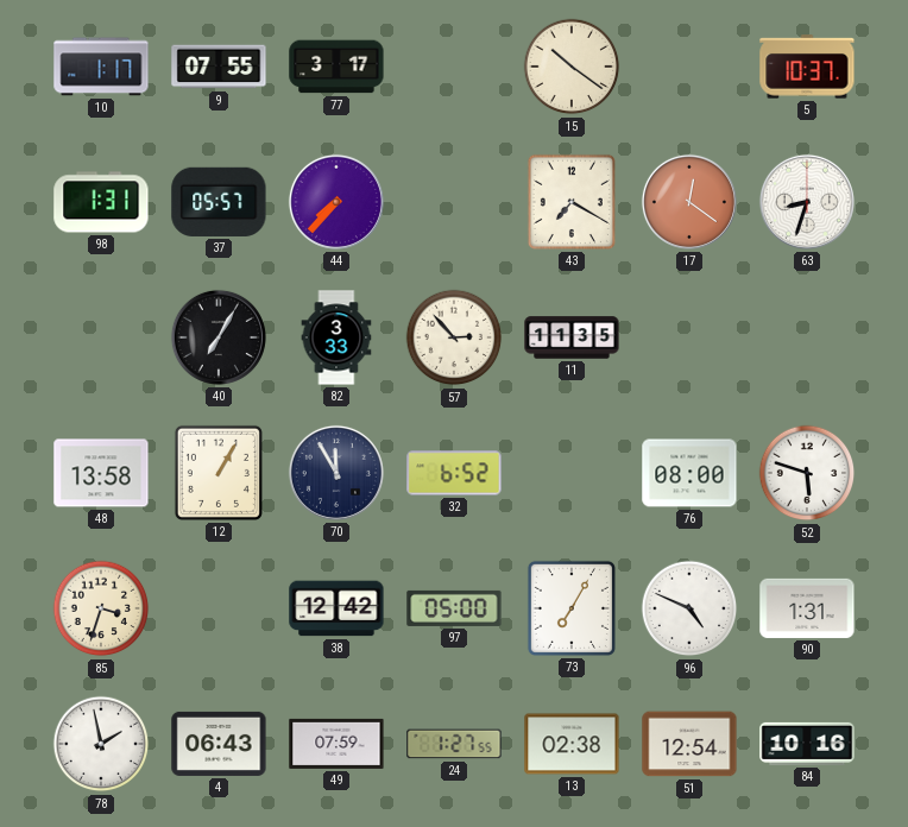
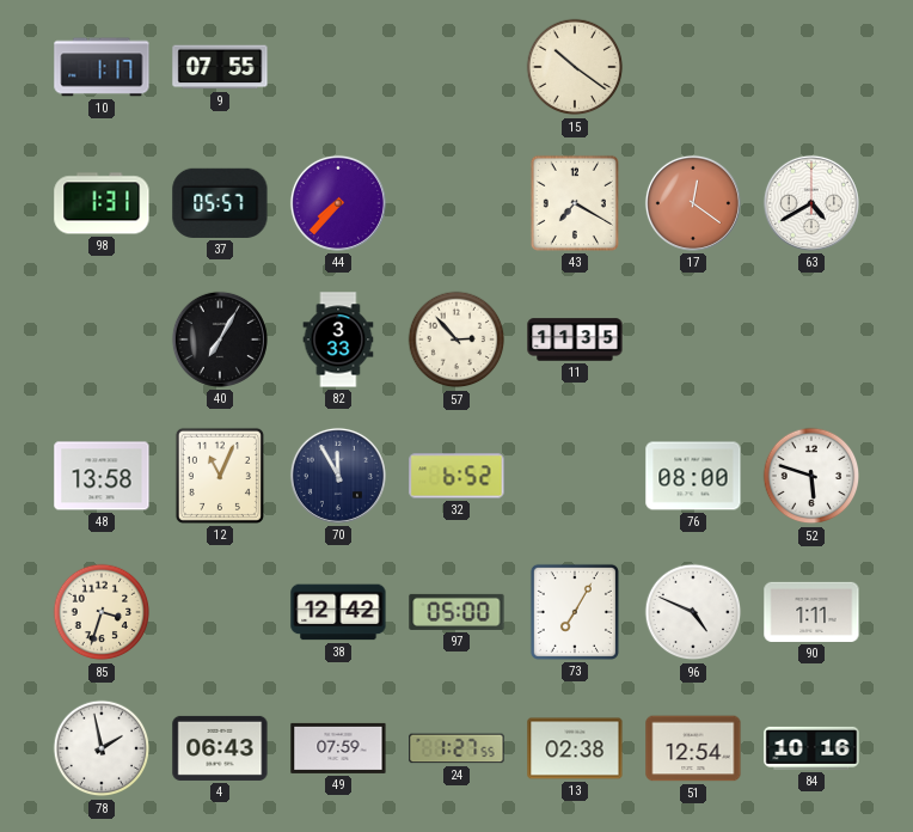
77: 3:17 -> none (336, 67)
5: 10:37 -> none (807, 67)
63: 8:33 -> 4:40 (811, 203)
12: 1:05 -> 11:04 (220, 476)
90: 1:31 -> 1:11 (811, 612)
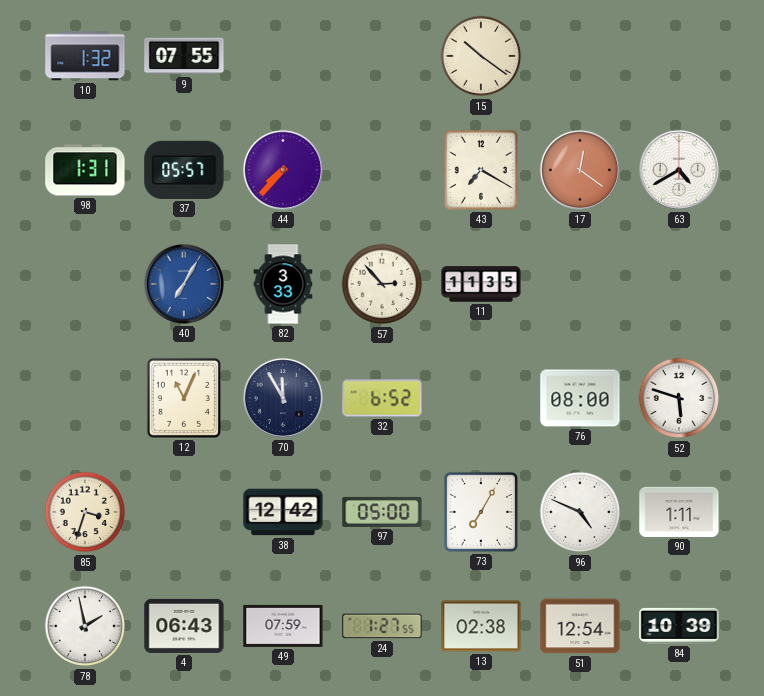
10: 1:17 -> 1:32 (85, 56)
40 dial: black -> blue (184, 284)
48: 13:58 -> none (102, 476)
84: 10:16 -> 10:39 (679, 626)
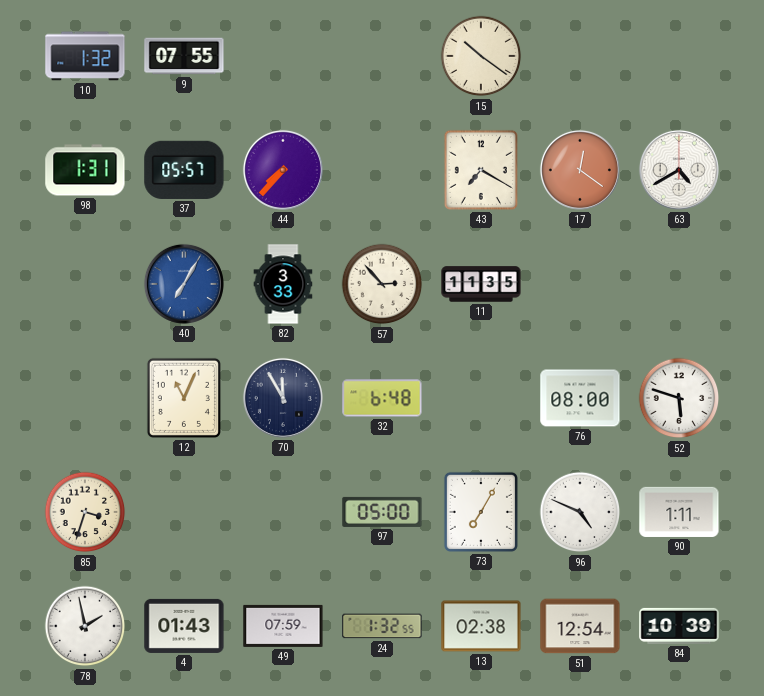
32: 6:52 -> 6:48 (382, 398)
38: 12:42 -> none (283, 512)
4: 06:43 -> 01:43 (184, 626)
24: 1:27 -> 1:32 (382, 626)
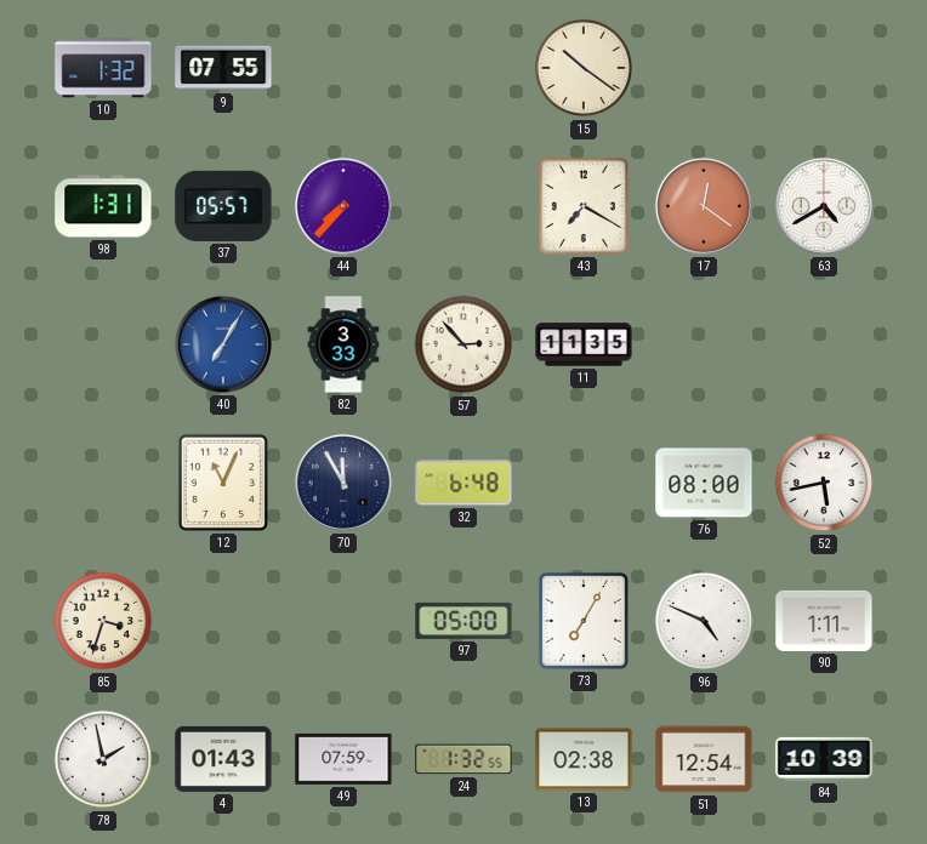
52: 5:48 -> 5:43 (824, 483)
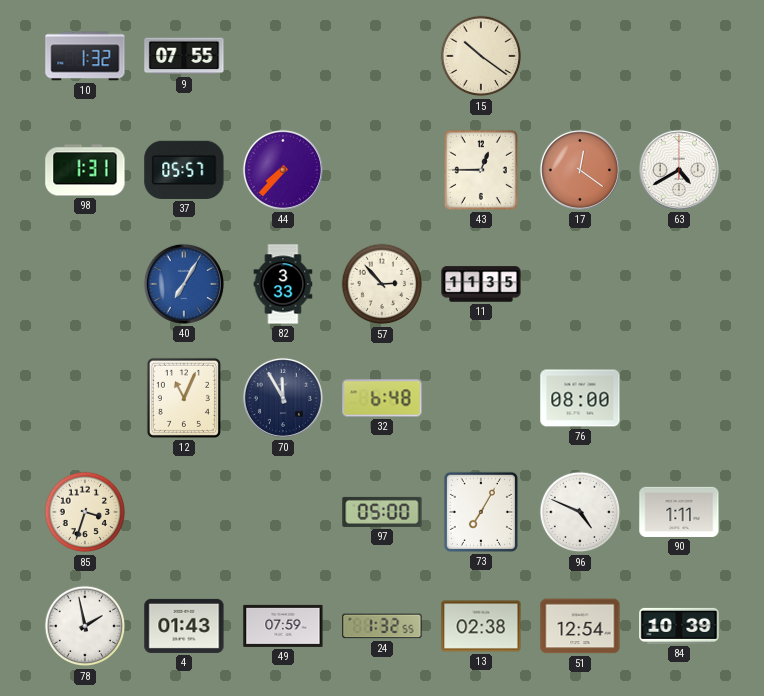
43: 7:20 -> 12:45 (481, 170)
52: 5:43 -> none (824, 483)
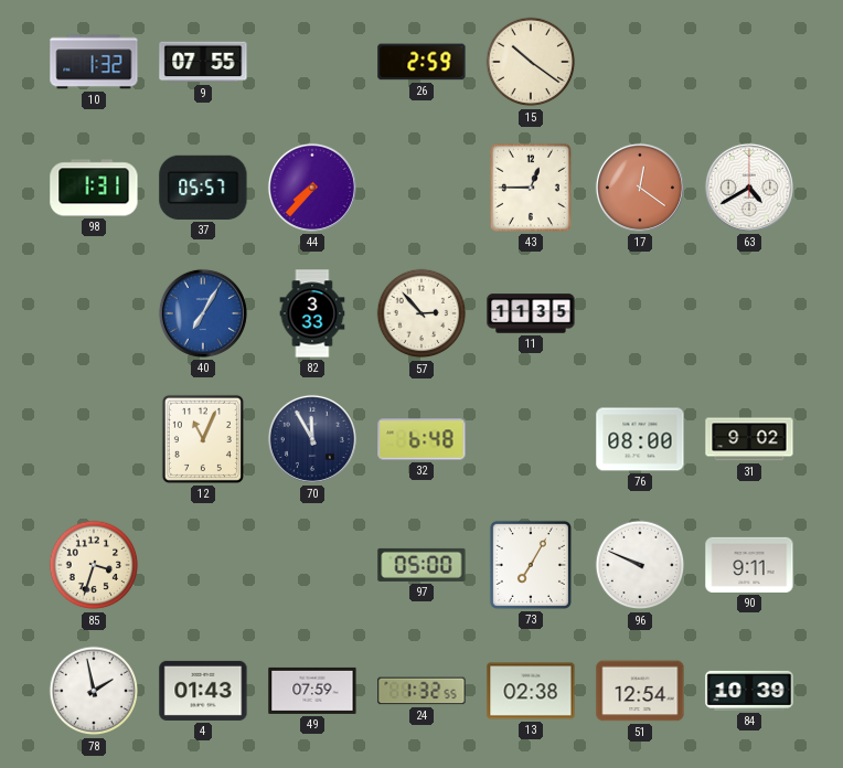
26: none -> 2:59 (421, 62)
31: none -> 9:02 (749, 439)
96: 4:49 -> 9:49 (640, 565)
90: 1:11 -> 9:11 (749, 565)
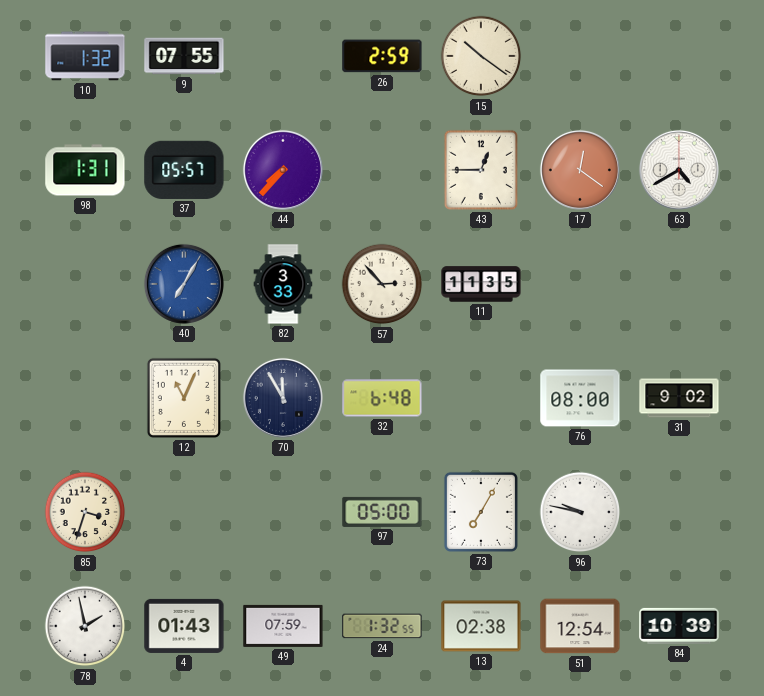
96: 9:49 -> 9:47 (580, 512)
90: 9:11 -> none (749, 565)
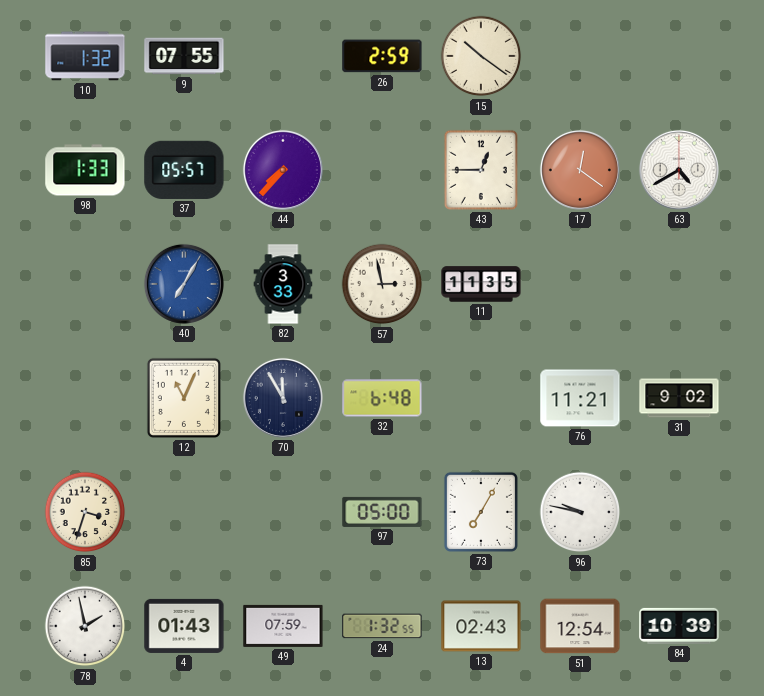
98: 1:31 -> 1:33 (85, 170)
57: 2:53 -> 2:58 (382, 284)
76: 08:00 -> 11:21 (580, 398)
13: 02:38 -> 02:43 (481, 626)
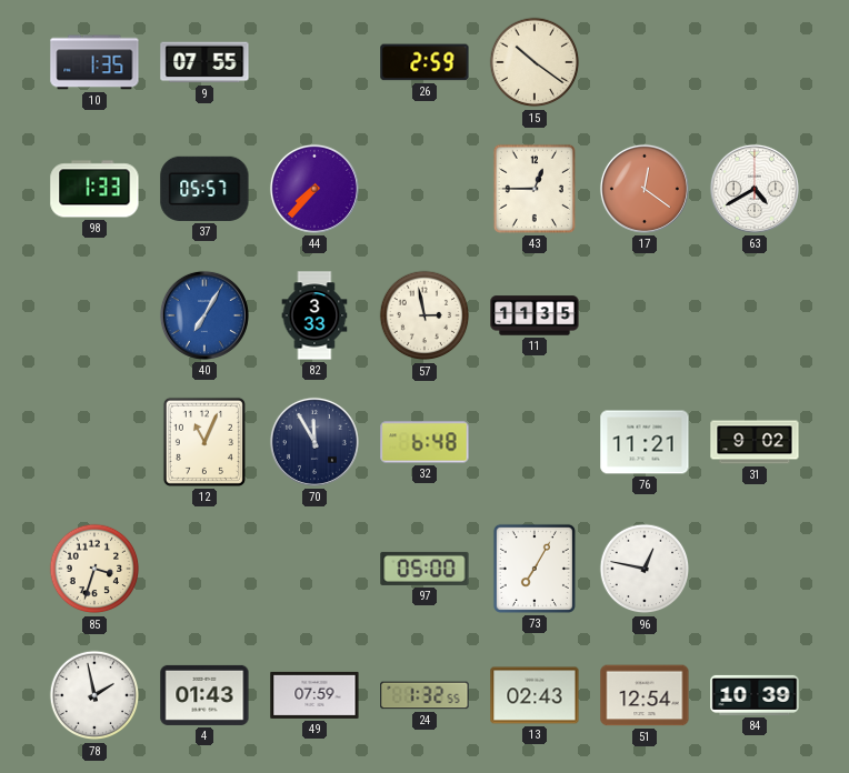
10: 1:32 -> 1:35 (94, 62)
96: 9:47 -> 12:47 (645, 569)
